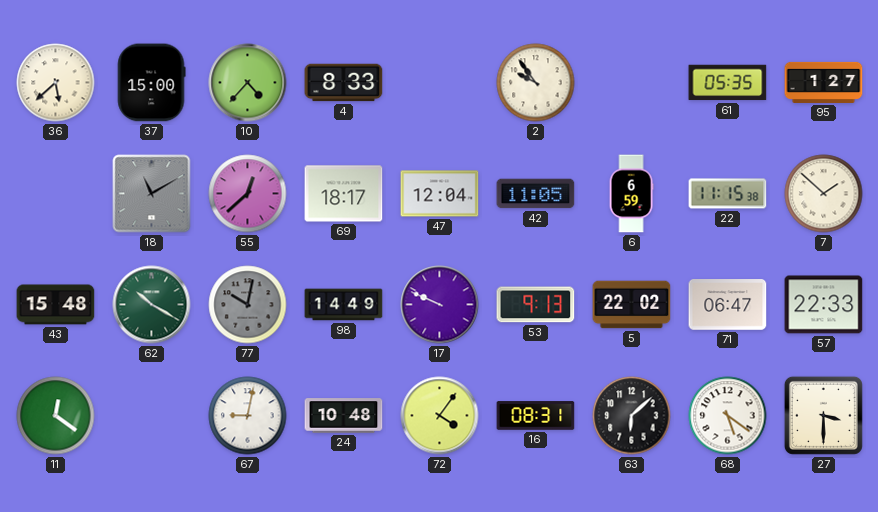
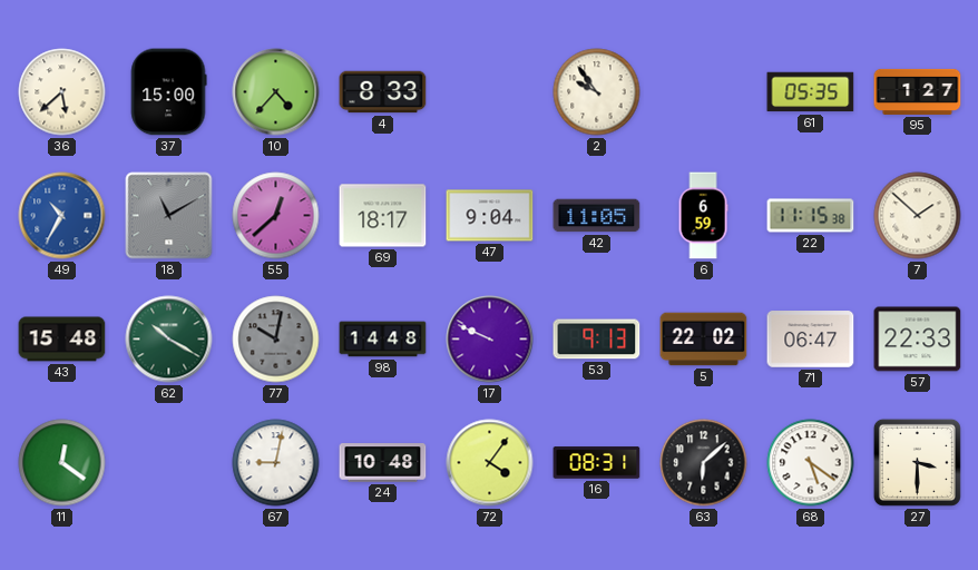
49: none -> 10:35 (62, 216)
47: 12:04 -> 9:04 (490, 216)
98: 14:49 -> 14:48 (383, 340)
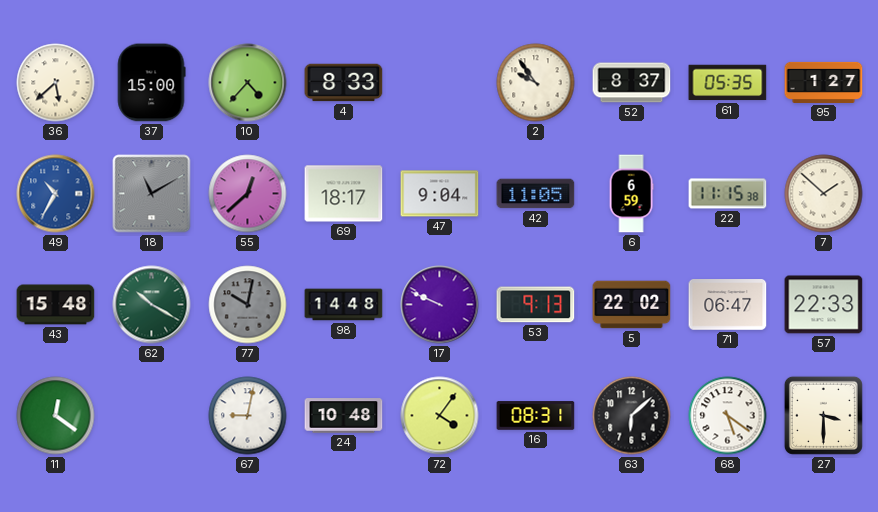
52: none -> 8:37 (632, 83)
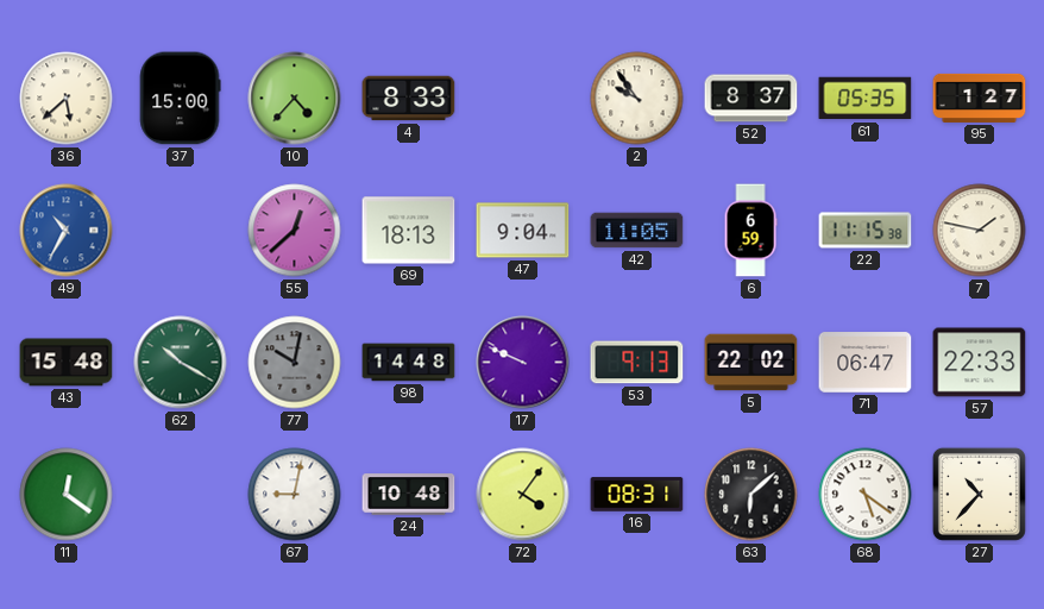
18: 11:10 -> none (152, 194)
69: 18:17 -> 18:13 (409, 231)
7: 1:52 -> 1:47 (980, 231)
27: 3:30 -> 10:37 (979, 494)
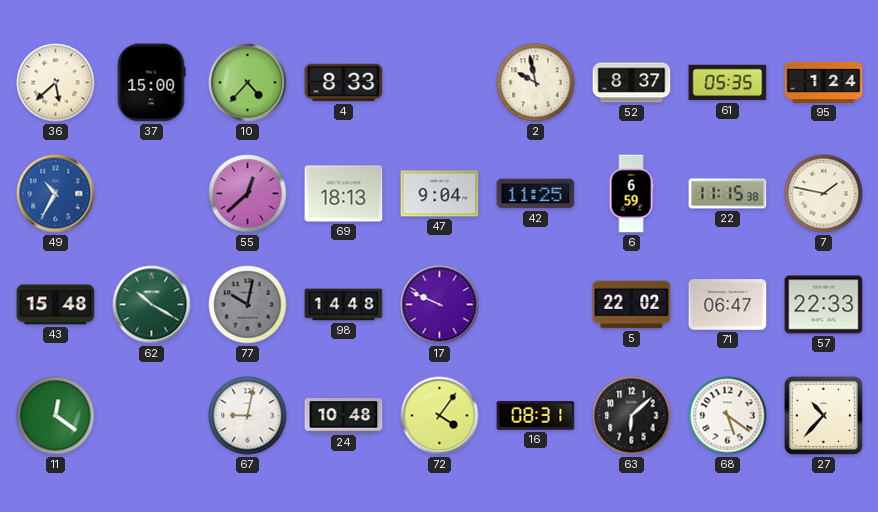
2: 9:54 -> 9:58 (536, 83)
95: 1:27 -> 1:24 (824, 82)
42: 11:05 -> 11:25 (536, 194)
53: 9:13 -> none (637, 363)
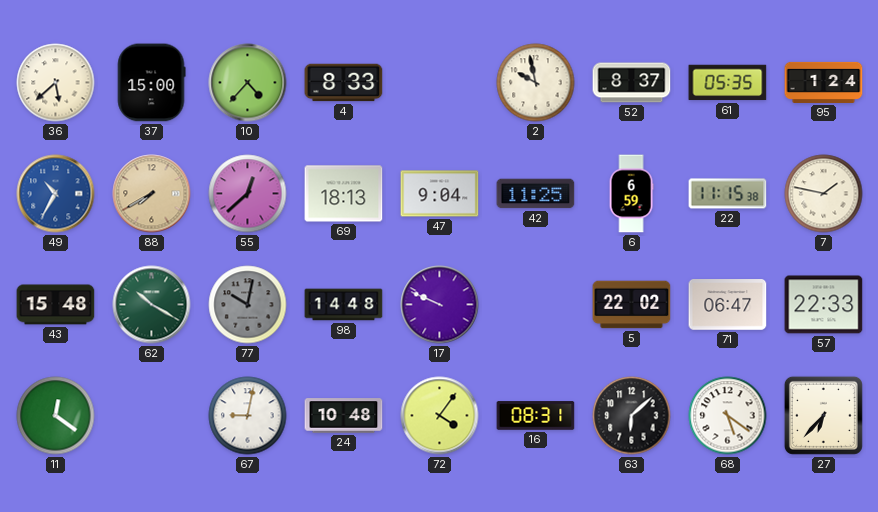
88: none -> 7:40 (152, 194)
27: 10:37 -> 6:37 (823, 415)
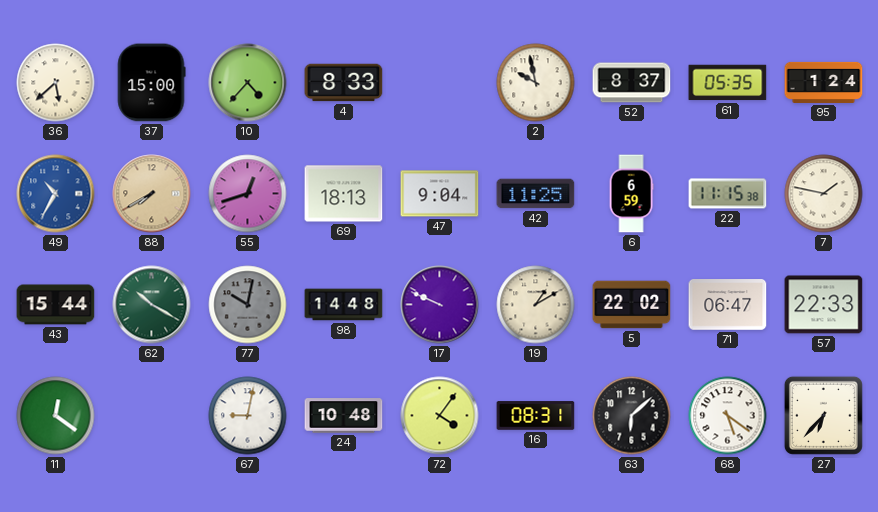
55: 12:38 -> 12:42 (248, 194)
43: 15:48 -> 15:44 (56, 305)
19: none -> 1:10 (536, 305)
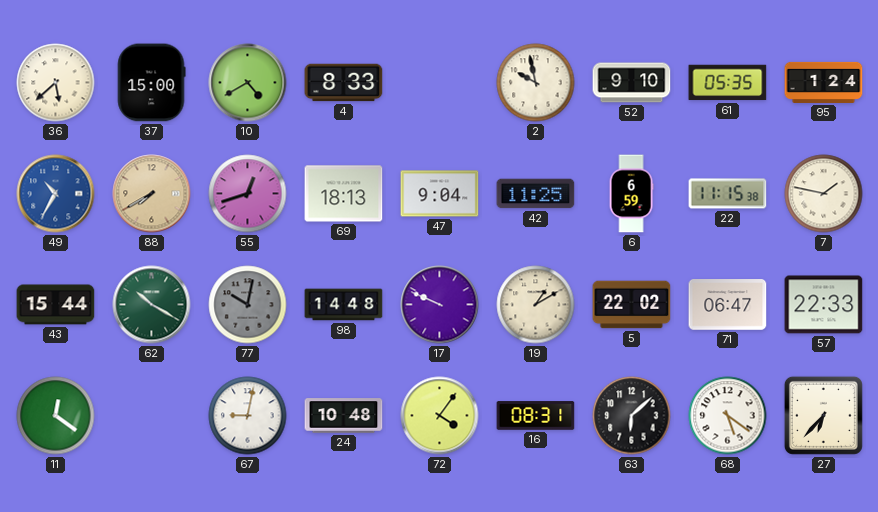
10: 4:37 -> 4:40 (248, 83)
52: 8:37 -> 9:10 (632, 83)
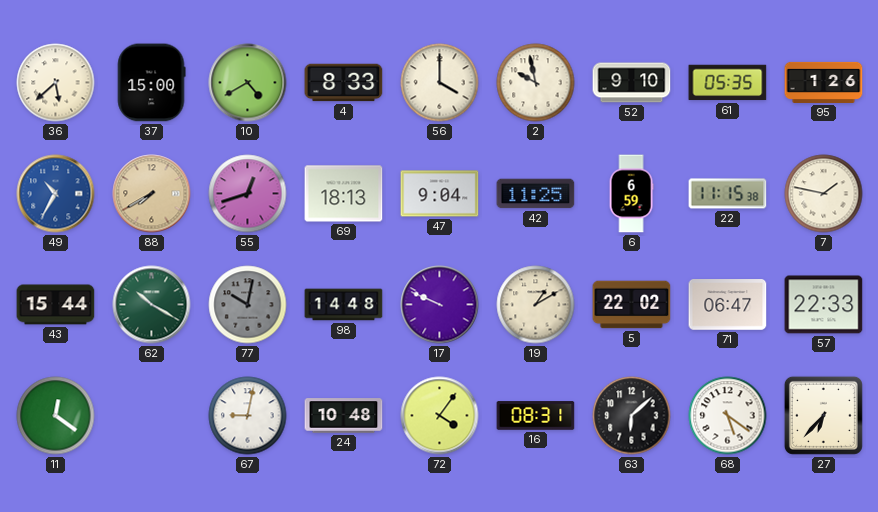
56: none -> 4:00 (440, 83)
95: 1:24 -> 1:26 (824, 82)
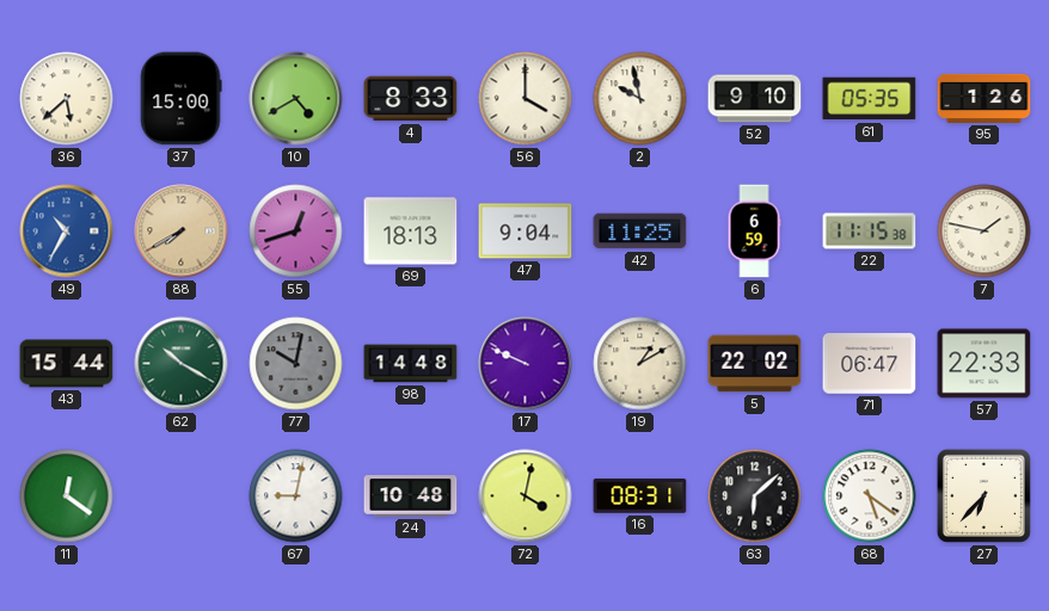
72: 4:06 -> 4:02 (526, 496)
